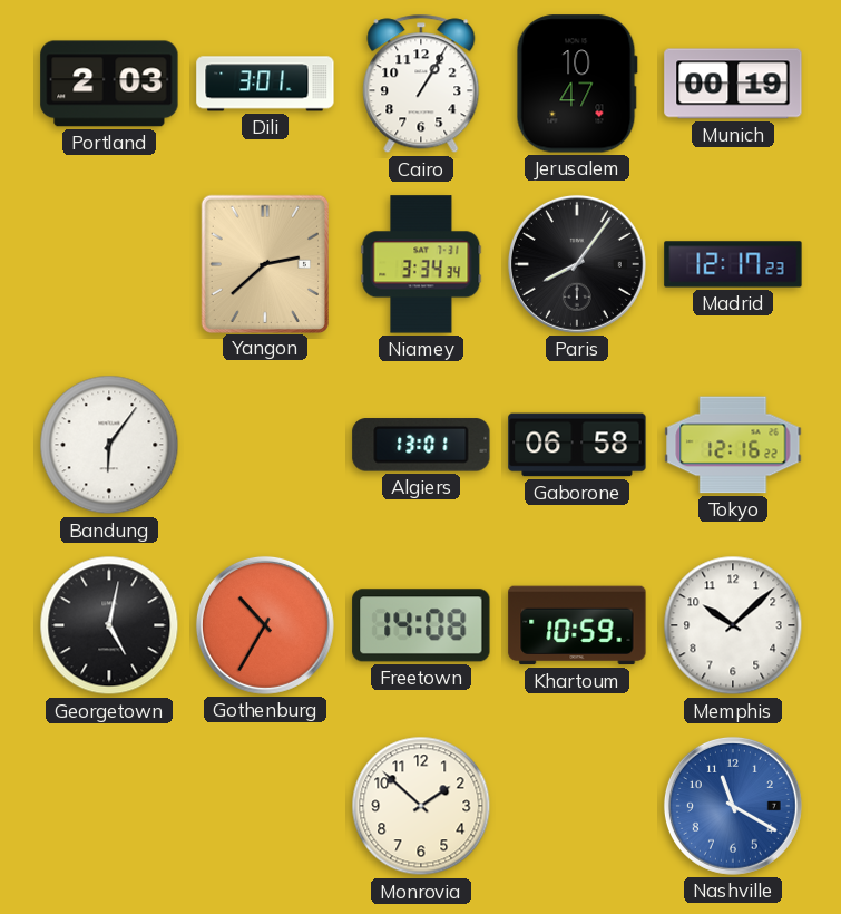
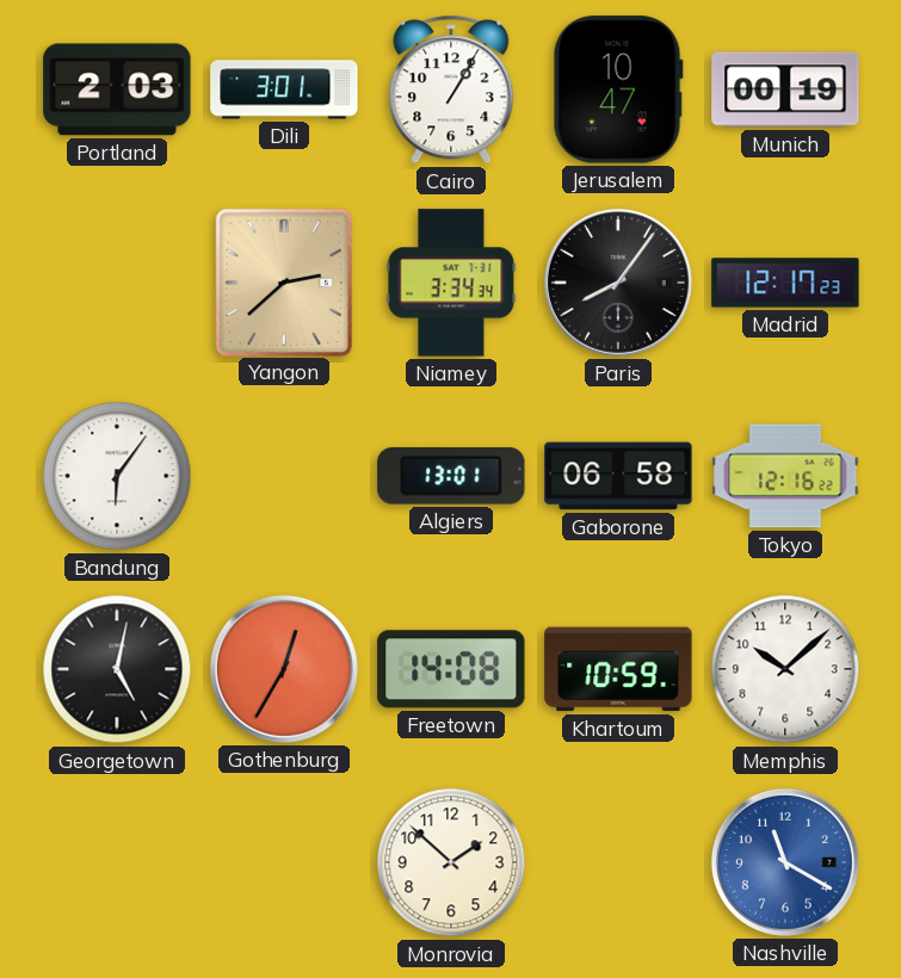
Gothenburg: 10:35 -> 12:35 (284, 669)
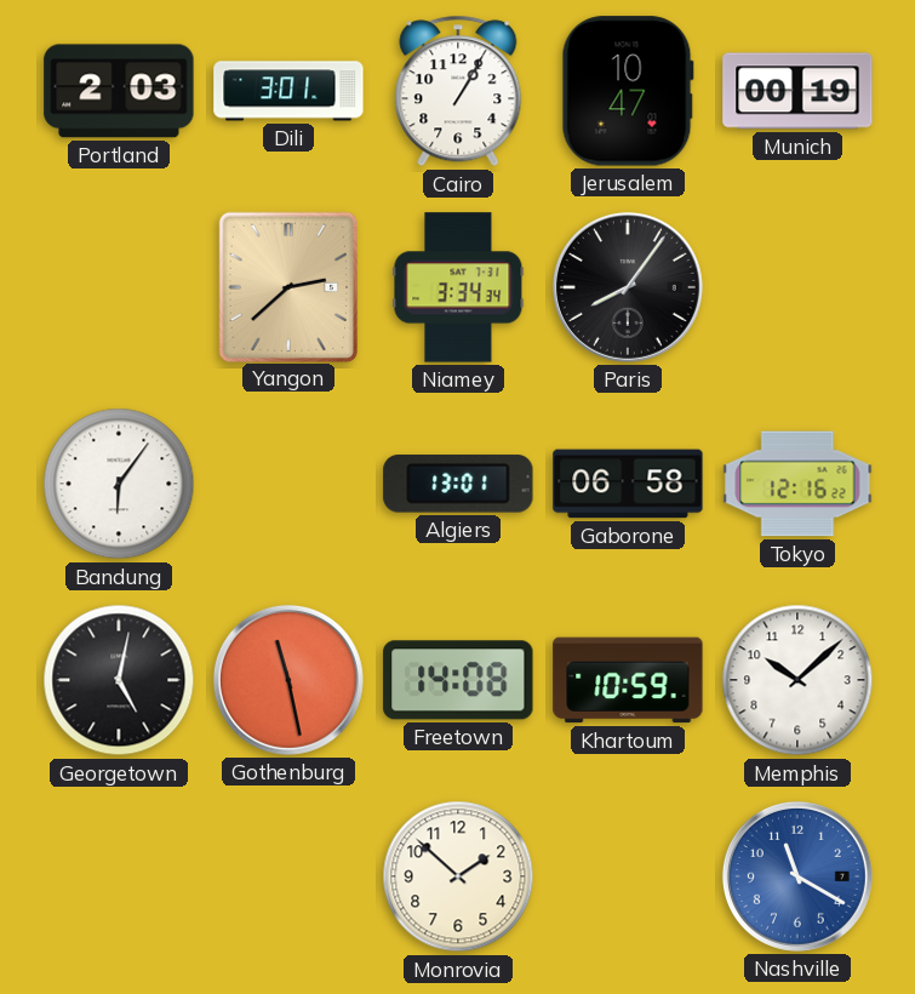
Madrid: 12:17 -> none (785, 283)
Gothenburg: 12:35 -> 11:28 (288, 680)
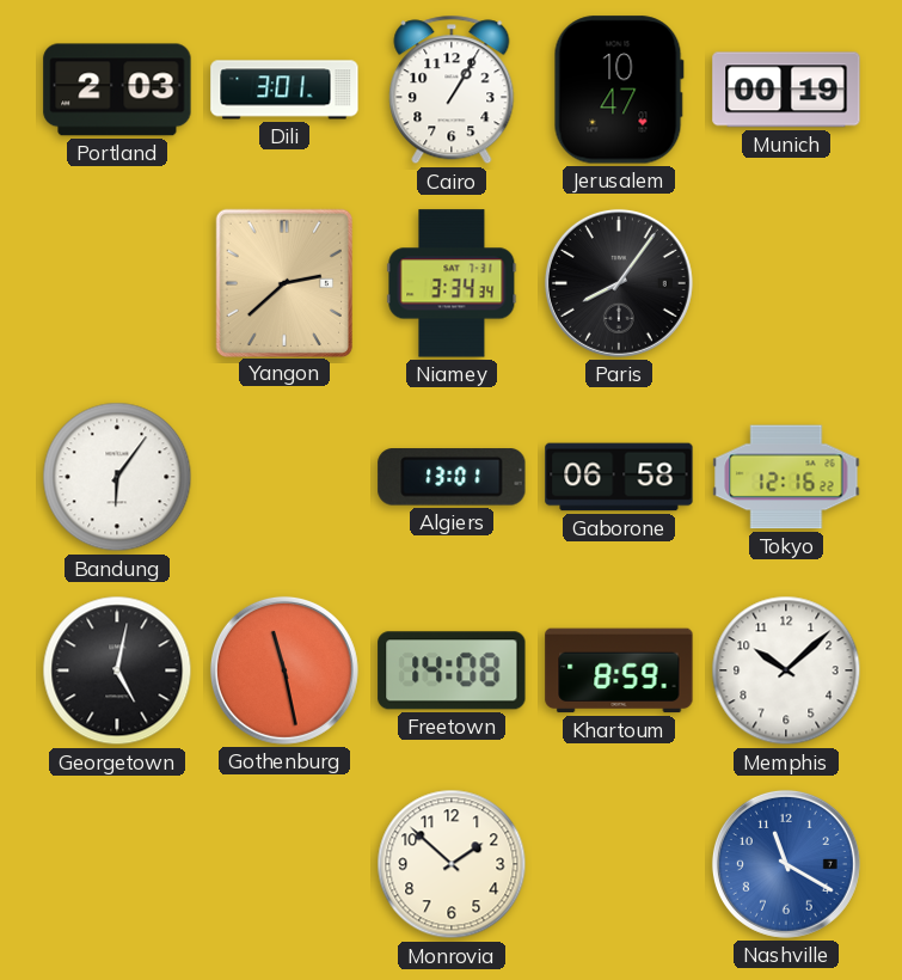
Khartoum: 10:59 -> 8:59 (619, 670)
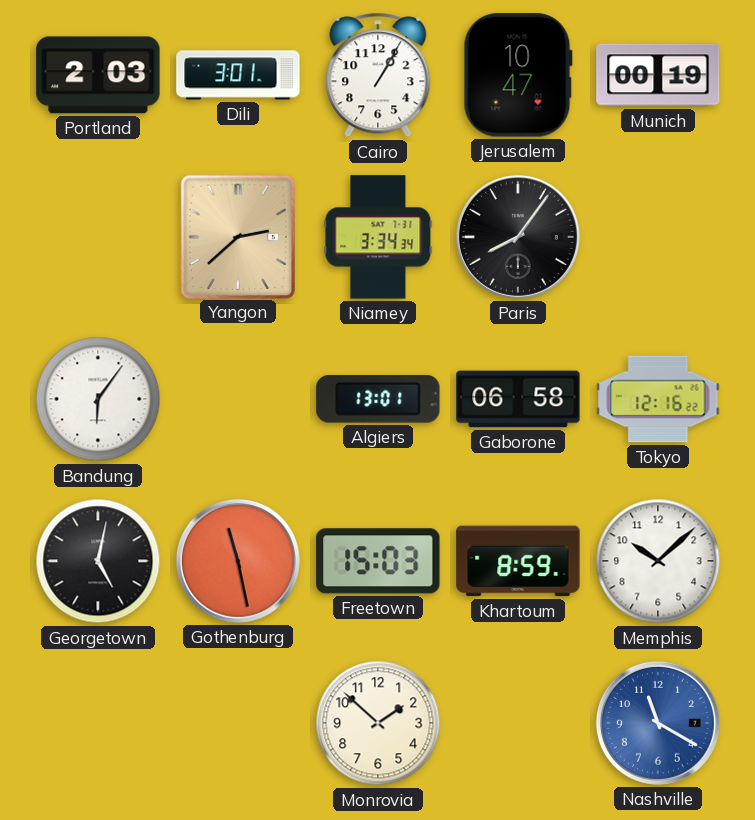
Freetown: 14:08 -> 15:03 (378, 561)
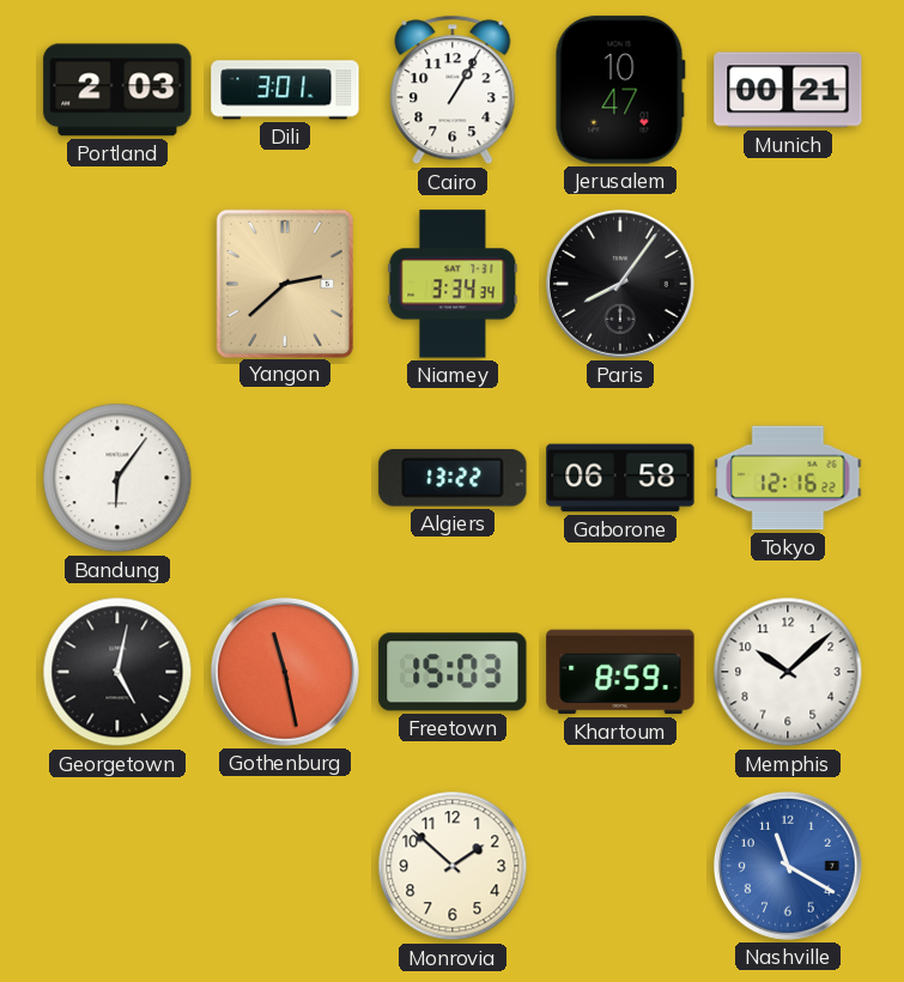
Munich: 00:19 -> 00:21 (788, 90)
Algiers: 13:01 -> 13:22 (453, 478)
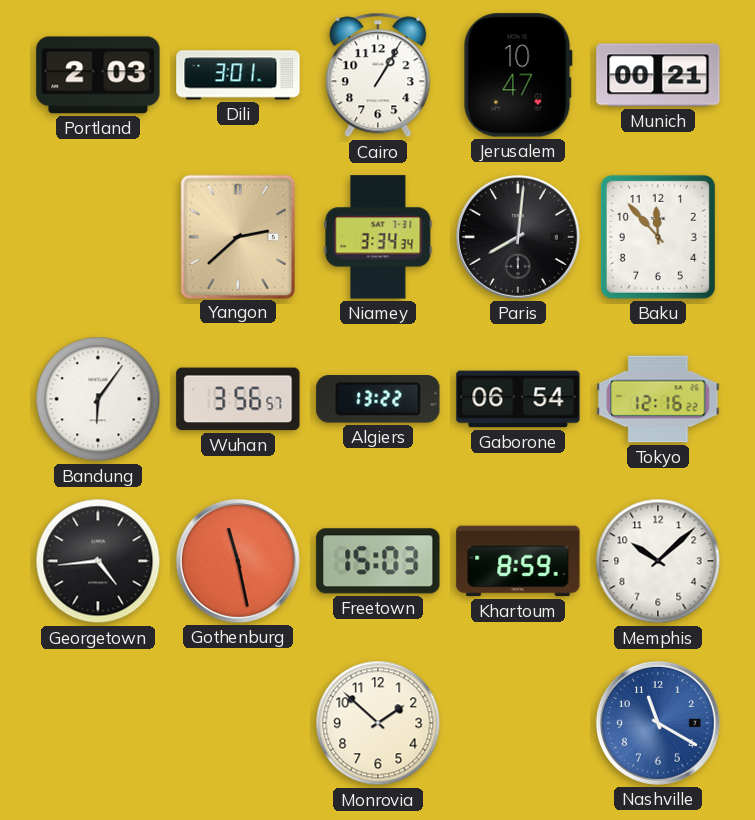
Paris: 8:06 -> 8:01 (518, 237)
Baku: none -> 11:53 (658, 237)
Wuhan: none -> 3:56 (238, 399)
Gaborone: 06:58 -> 06:54 (518, 399)
Georgetown: 5:02 -> 4:44 (98, 561)
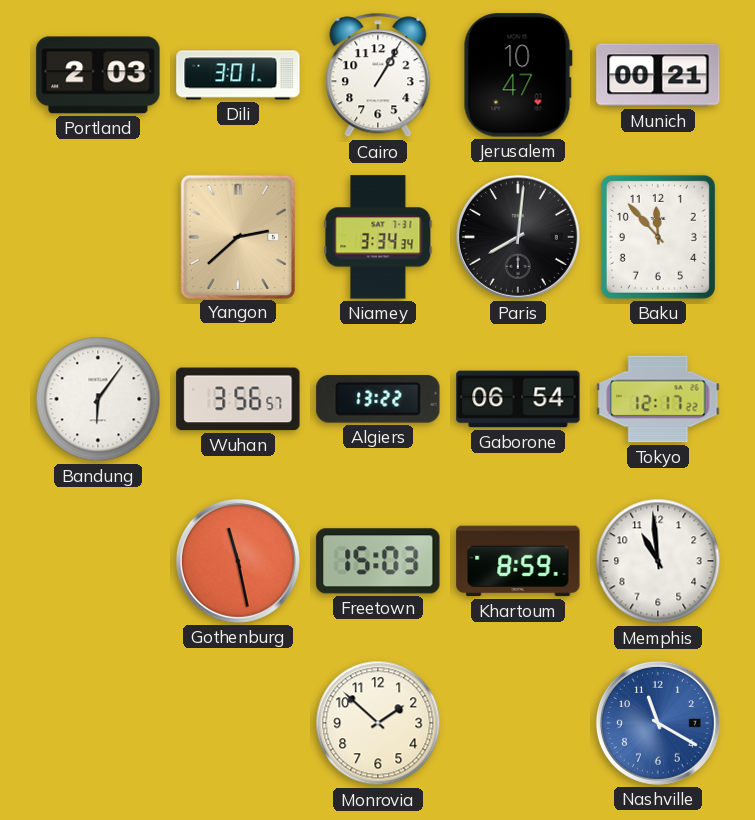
Tokyo: 12:16 -> 12:17 (658, 399)
Georgetown: 4:44 -> none (98, 561)
Memphis: 10:08 -> 10:59 (658, 561)
